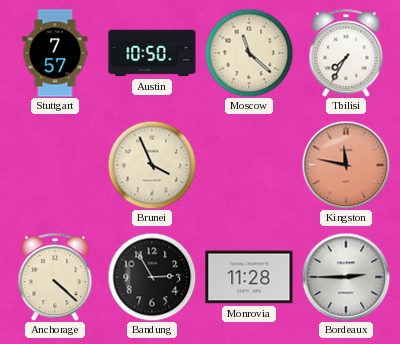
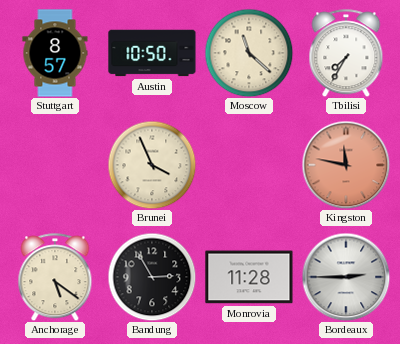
Stuttgart: 7:57 -> 8:57 (55, 53)
Anchorage: 4:22 -> 5:21 (55, 277)
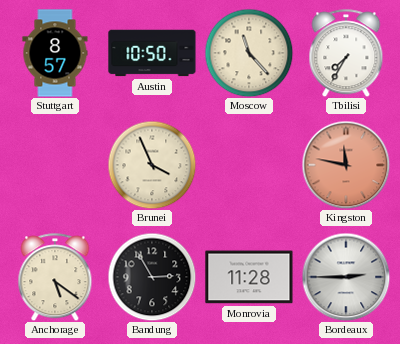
Moscow: 11:22 -> 11:23 (249, 53)
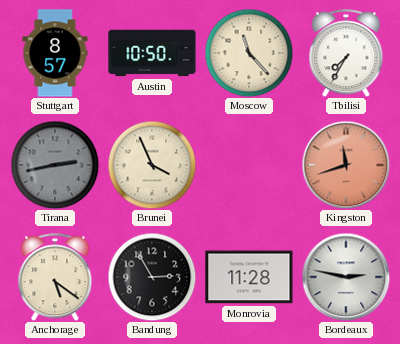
Tirana: none -> 2:43 (55, 165)
Kingston: 11:47 -> 11:42 (346, 165)
Bordeaux: 2:45 -> 2:47 (346, 277)
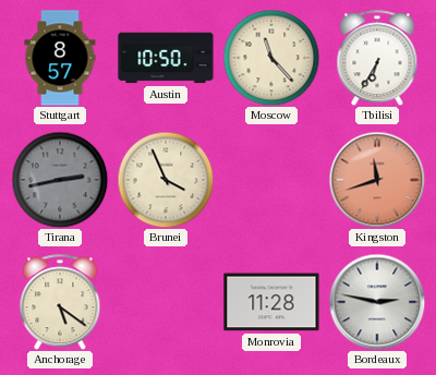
Tbilisi: 7:35 -> 6:35 (377, 58)
Bandung: 2:55 -> none (152, 277)
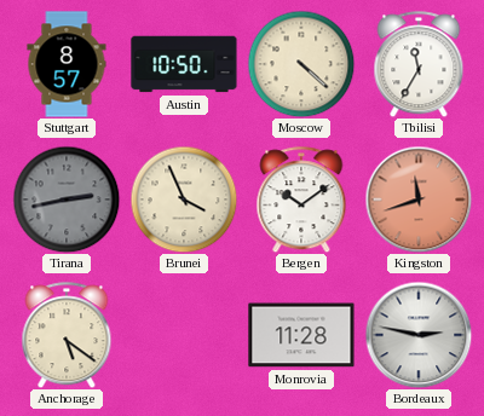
Moscow: 11:23 -> 4:22 (301, 64)
Tbilisi: 6:35 -> 11:35 (419, 64)
Bergen: none -> 10:09 (301, 200)
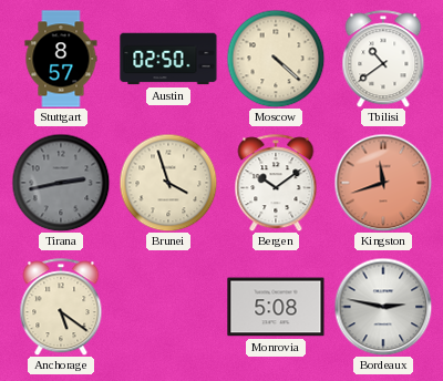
Austin: 10:50 -> 02:50 (168, 59)
Tbilisi: 11:35 -> 10:39 (383, 59)
Brunei: 3:56 -> 3:57 (168, 183)
Monrovia: 11:28 -> 5:08 (276, 307)
